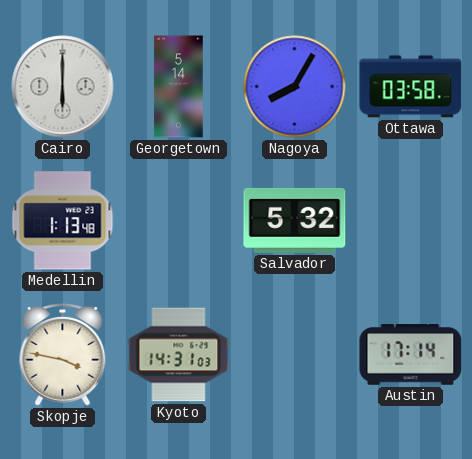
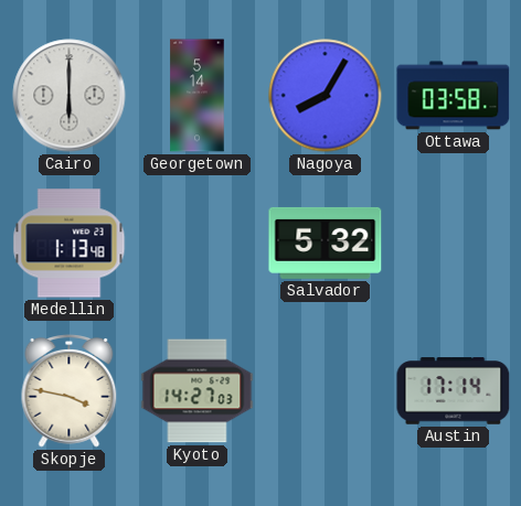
Kyoto: 14:31 -> 14:27 (198, 391)
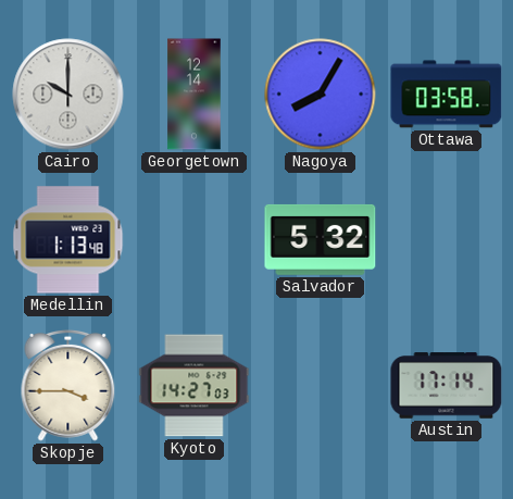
Cairo: 6:00 -> 10:00 (68, 95)
Georgetown: 5:14 -> 12:14 (195, 95)
Skopje: 3:47 -> 3:45 (68, 385)
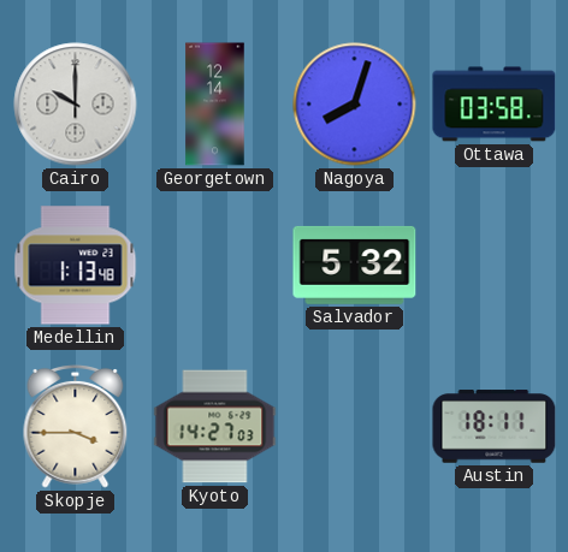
Nagoya: 8:05 -> 8:03 (355, 105)
Austin: 17:14 -> 18:11 (495, 427)
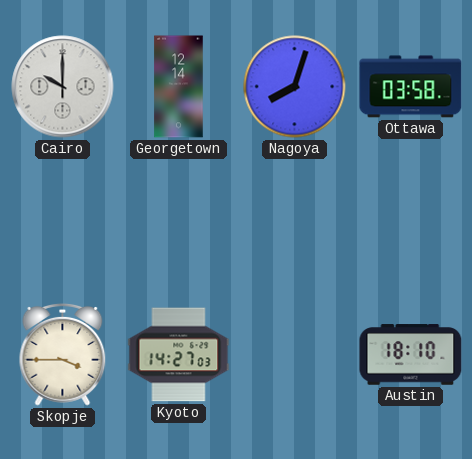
Medellin: 1:13 -> none (76, 266)
Salvador: 5:32 -> none (355, 265)
Austin: 18:11 -> 18:10 (411, 355)
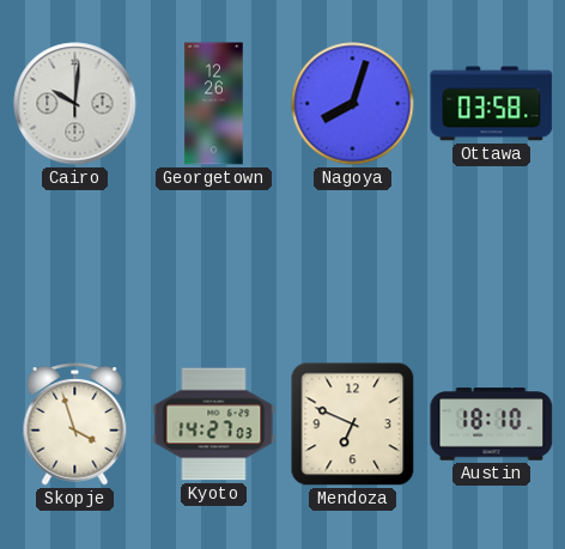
Cairo: 10:00 -> 10:01 (75, 104)
Georgetown: 12:14 -> 12:26 (214, 104)
Skopje: 3:45 -> 3:57 (75, 423)
Mendoza: none -> 6:49 (353, 425)
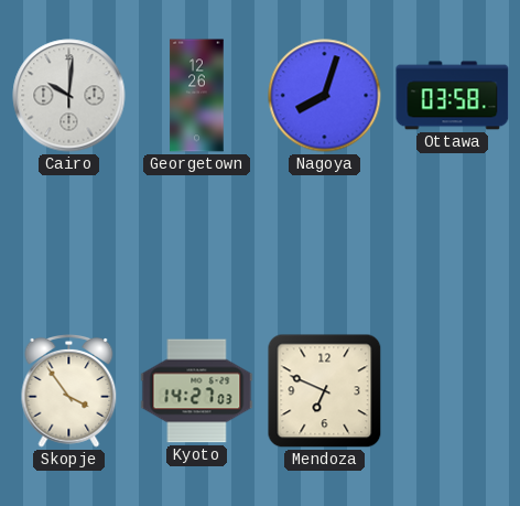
Skopje: 3:57 -> 3:54 (69, 390)
Austin: 18:10 -> none (492, 425)
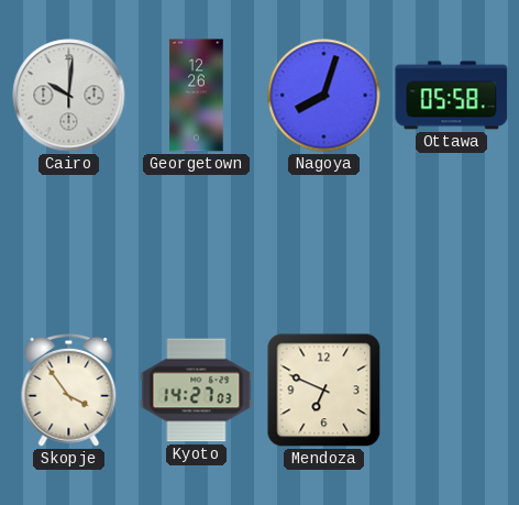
Ottawa: 03:58 -> 05:58 (452, 96)
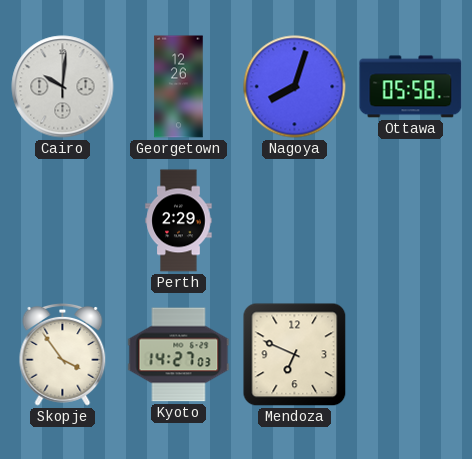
Perth: none -> 2:29 (179, 221)
